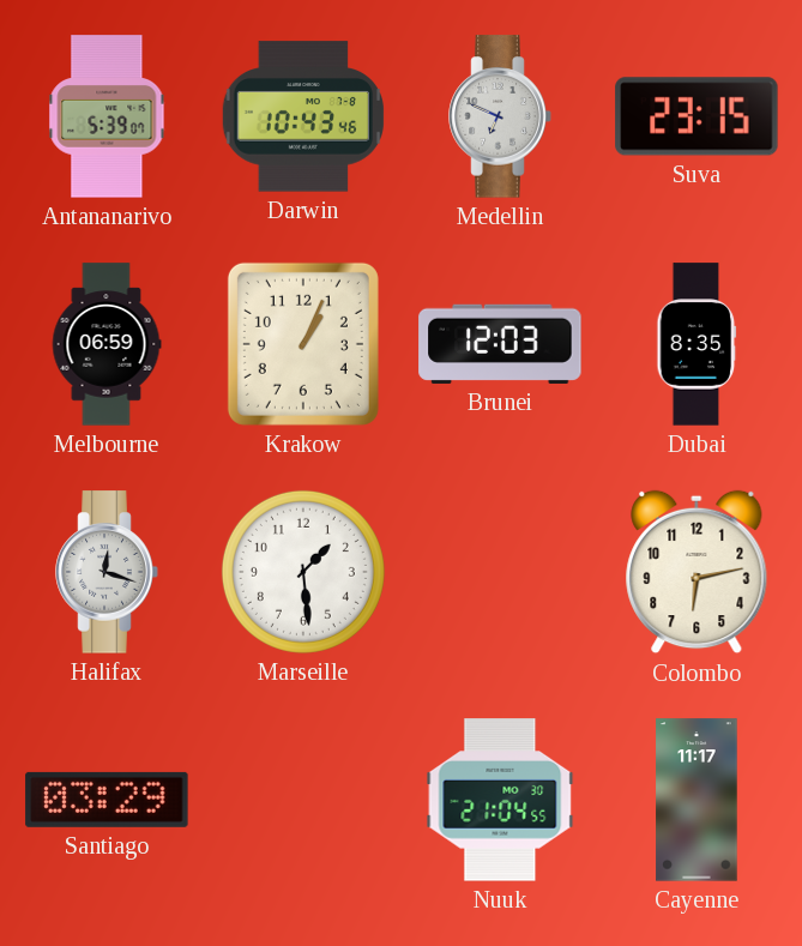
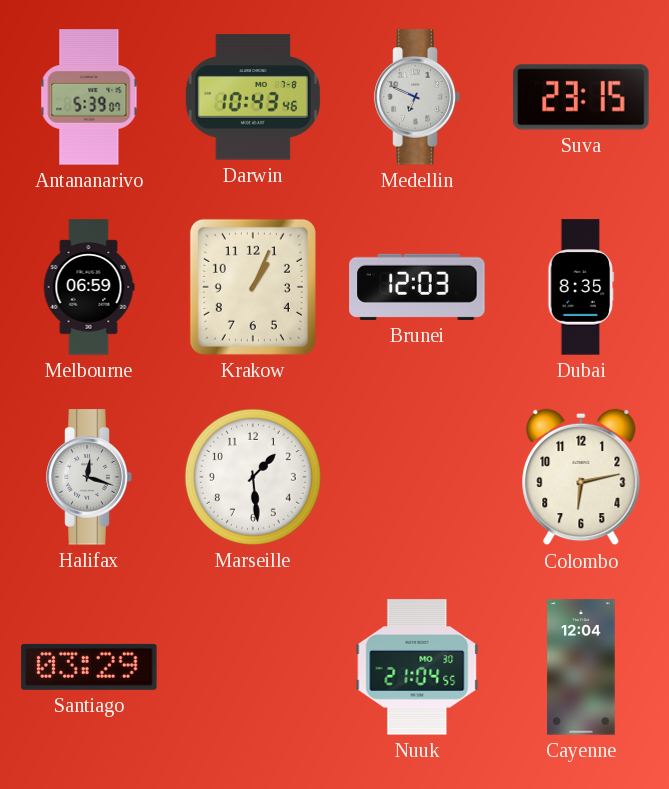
Cayenne: 11:17 -> 12:04 (581, 667)
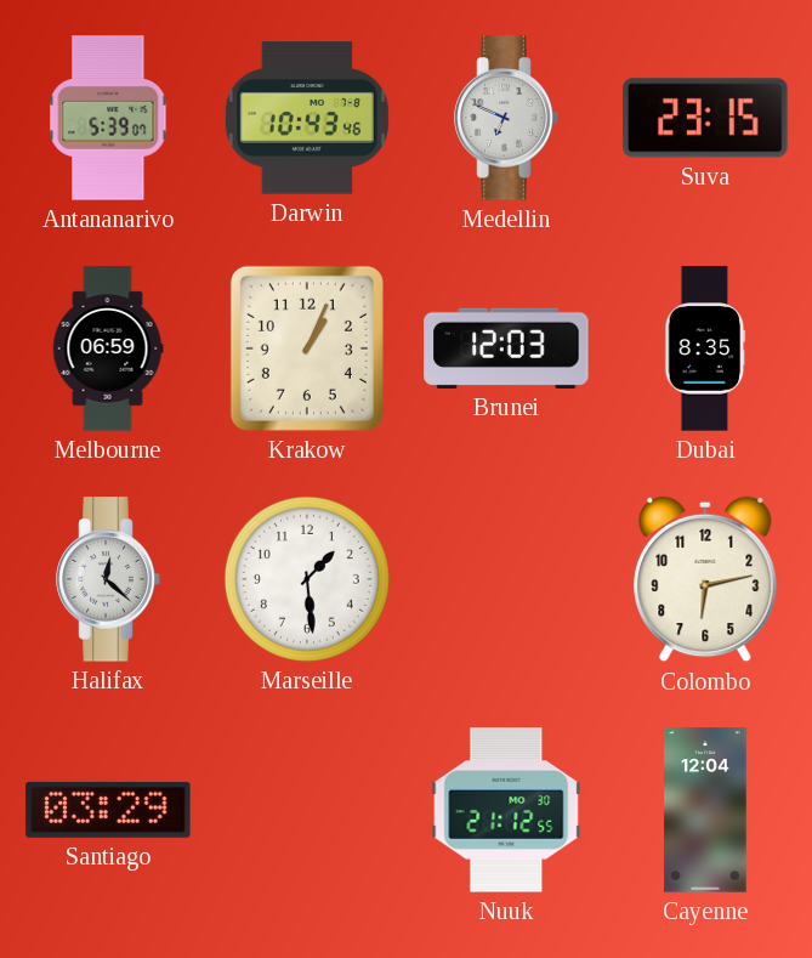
Halifax: 12:18 -> 12:22 (108, 579)
Nuuk: 21:04 -> 21:12 (506, 810)
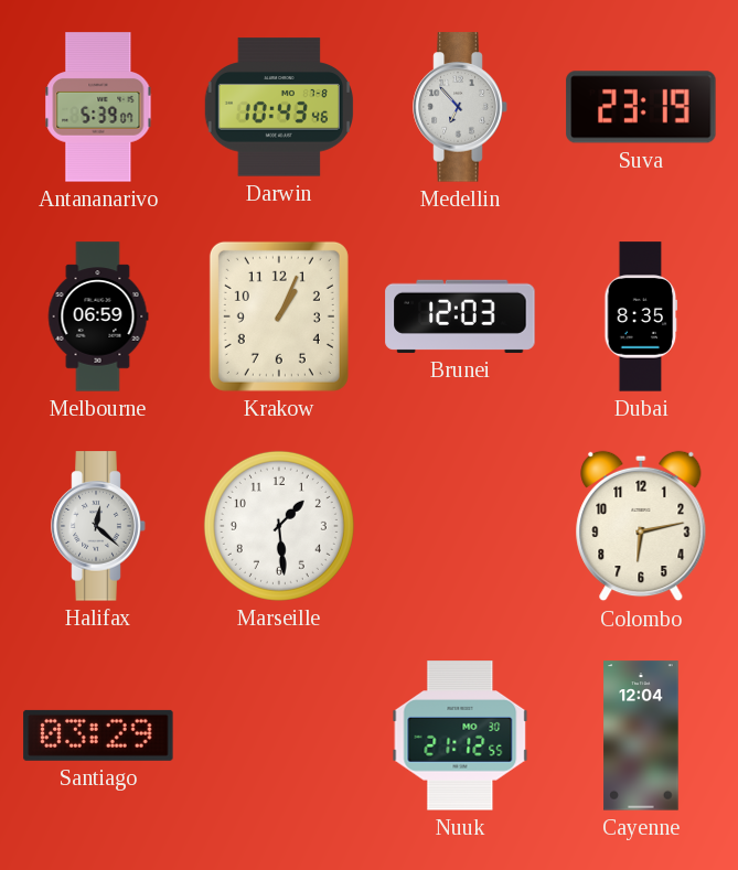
Medellin: 6:49 -> 6:53 (460, 107)
Suva: 23:15 -> 23:19 (641, 107)
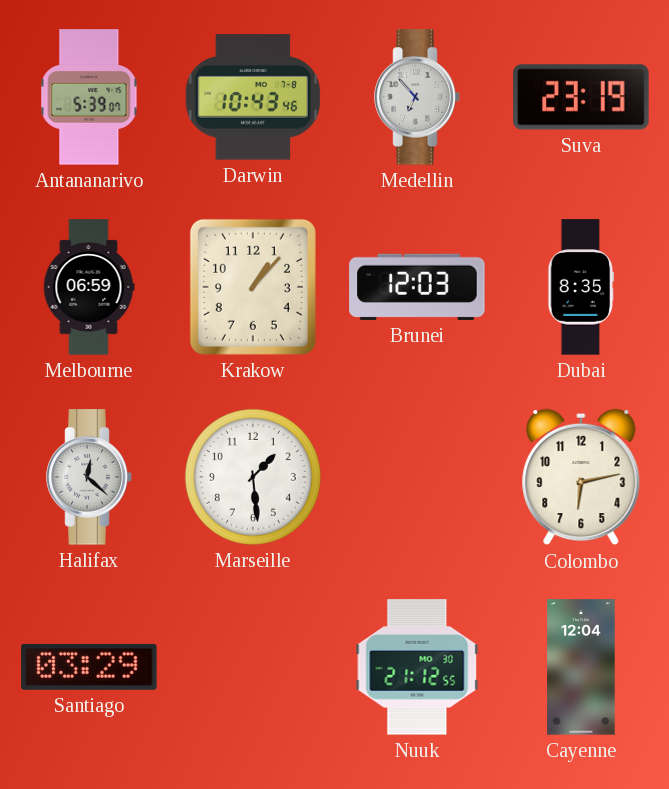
Krakow: 1:04 -> 1:07 (253, 287)
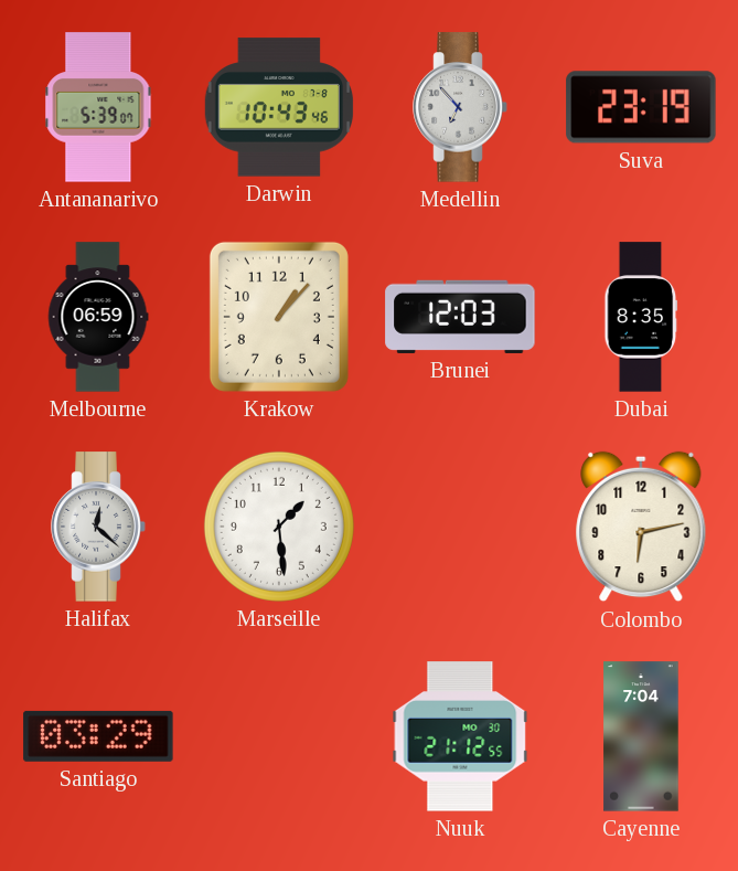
Cayenne: 12:04 -> 7:04 (641, 736)
